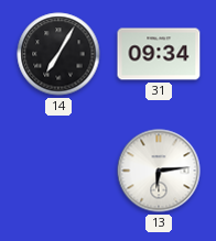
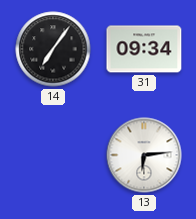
14: 7:05 -> 7:06 (53, 49)
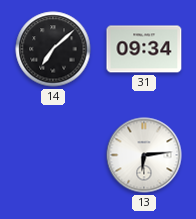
14: 7:06 -> 7:08 (53, 49)
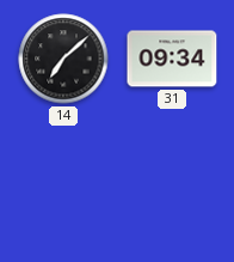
13: 6:14 -> none (144, 155)
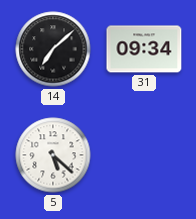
5: none -> 5:22 (53, 155)
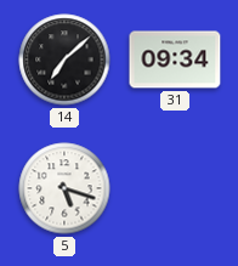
5: 5:22 -> 5:18 (64, 188)
